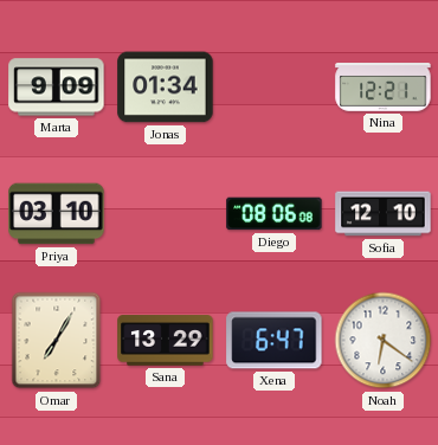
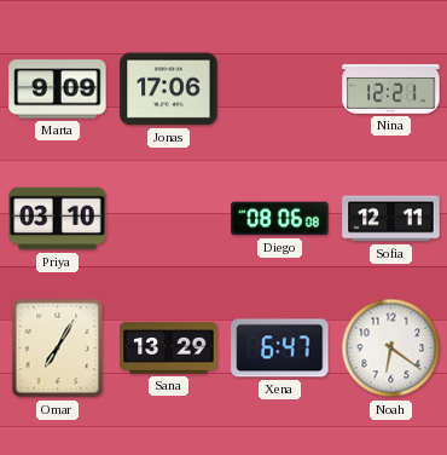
Jonas: 01:34 -> 17:06 (169, 90)
Sofia: 12:10 -> 12:11 (391, 219)
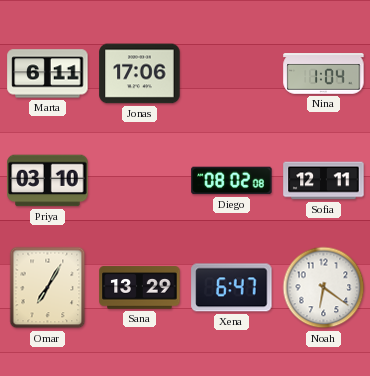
Marta: 9:09 -> 6:11 (48, 74)
Nina: 12:21 -> 1:04 (324, 74)
Diego: 08:06 -> 08:02 (232, 181)
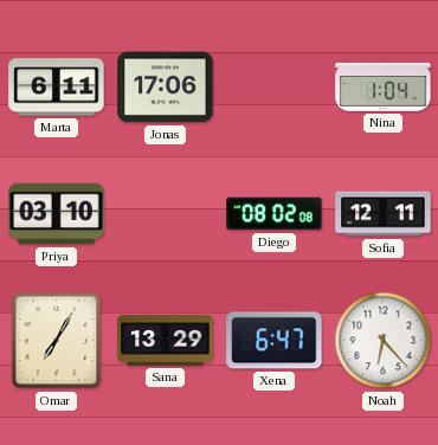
Noah: 6:21 -> 6:23 (384, 341)
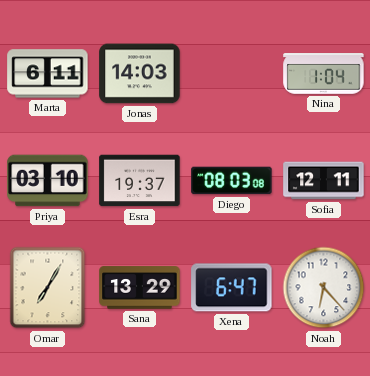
Jonas: 17:06 -> 14:03 (140, 74)
Esra: none -> 19:37 (140, 181)
Diego: 08:02 -> 08:03 (232, 181)
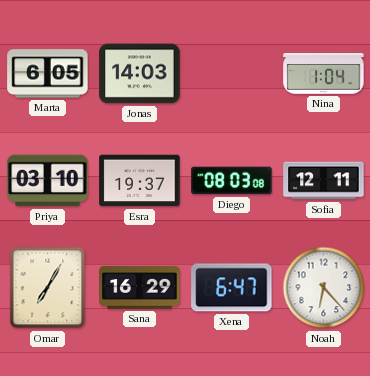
Marta: 6:11 -> 6:05 (48, 74)
Sana: 13:29 -> 16:29 (140, 288)
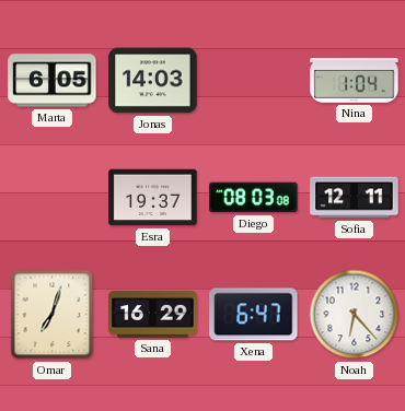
Priya: 03:10 -> none (48, 181)
Omar: 7:05 -> 7:03 (53, 315)
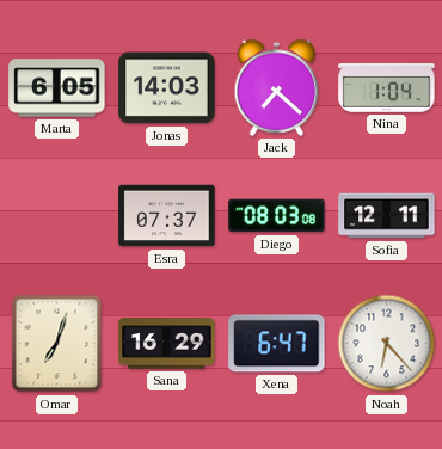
Jack: none -> 7:22 (277, 87)
Esra: 19:37 -> 07:37 (167, 216)
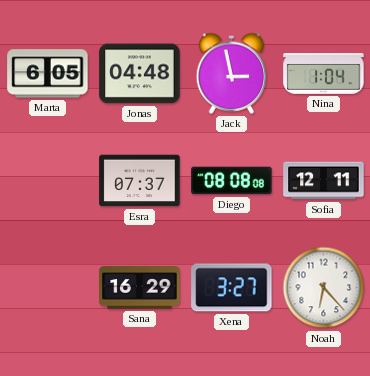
Jonas: 14:03 -> 04:48 (140, 74)
Jack: 7:22 -> 2:58 (232, 73)
Diego: 08:03 -> 08:08 (232, 181)
Omar: 7:03 -> none (57, 344)
Xena: 6:47 -> 3:27 (232, 288)
